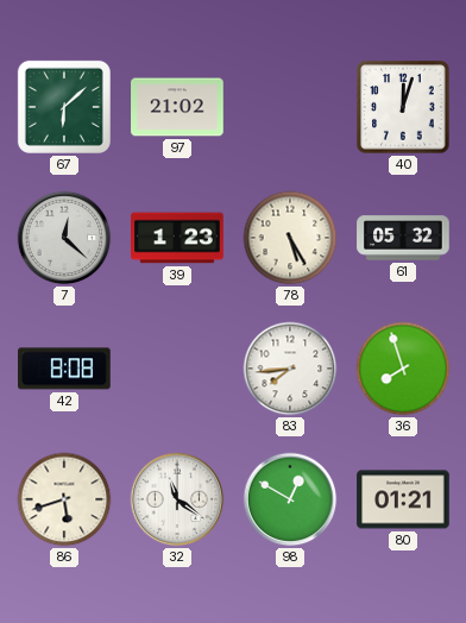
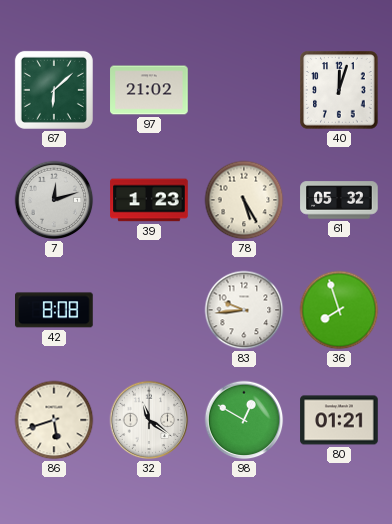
7: 12:22 -> 12:12 (54, 200)
83: 7:44 -> 9:44 (244, 310)
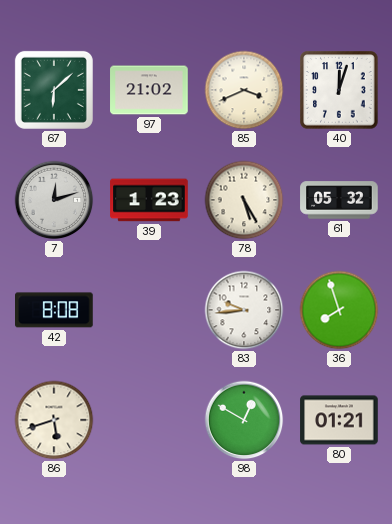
85: none -> 3:41 (244, 90)
32: 11:21 -> none (149, 420)
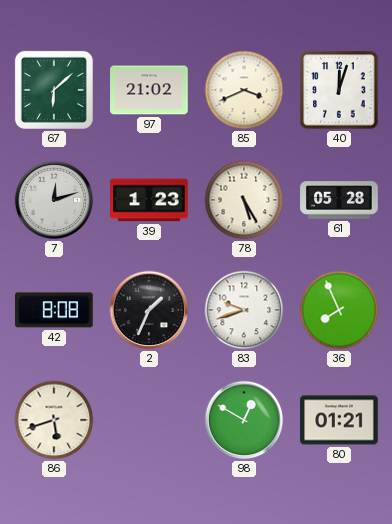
61: 05:32 -> 05:28 (339, 200)
2: none -> 1:34 (149, 310)
83: 9:44 -> 9:42 (244, 310)
36: 7:57 -> 7:56 (339, 310)
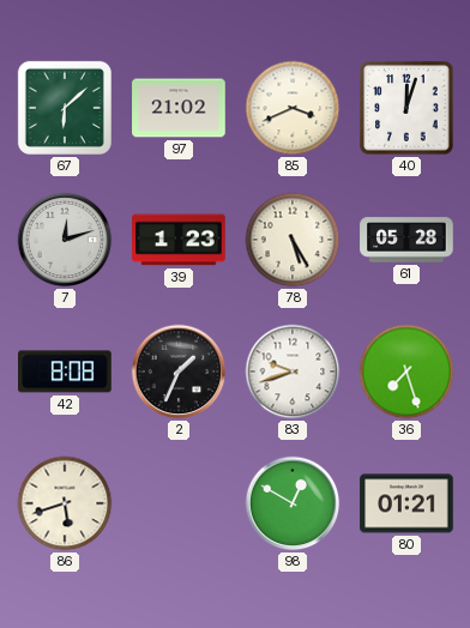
36: 7:56 -> 7:27 (406, 372)
